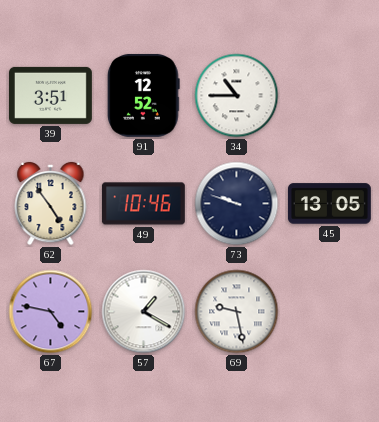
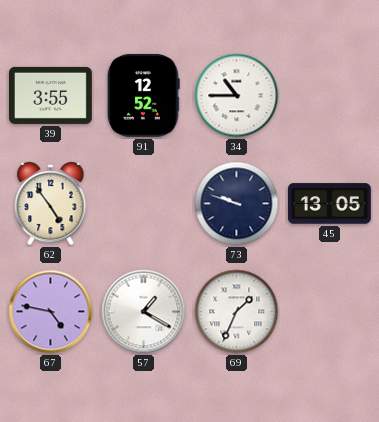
39: 3:51 -> 3:55 (51, 95)
49: 10:46 -> none (143, 204)
69: 9:28 -> 1:34 (237, 312)
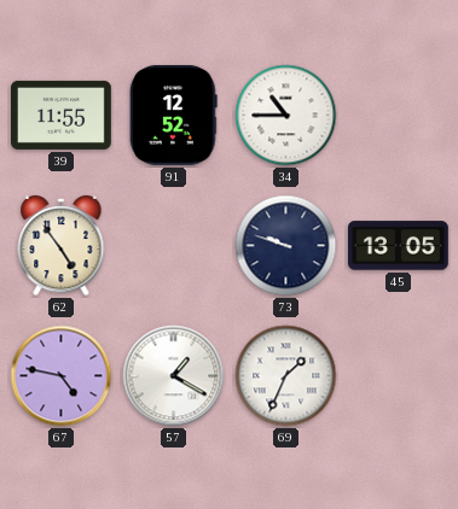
39: 3:55 -> 11:55 (62, 115)
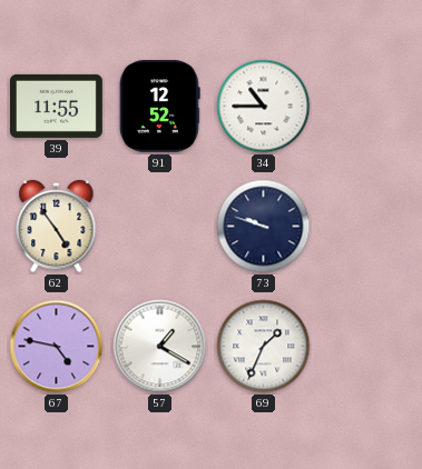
45: 13:05 -> none (399, 246)
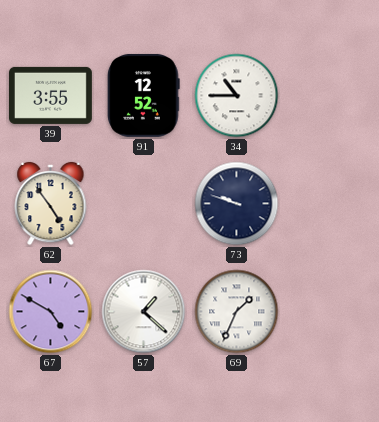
39: 11:55 -> 3:55 (51, 95)
67: 4:47 -> 4:50 (51, 312)
57: 1:20 -> 1:22 (144, 312)
